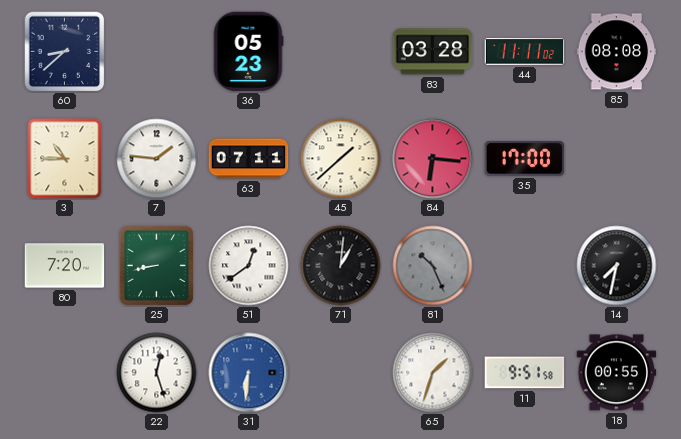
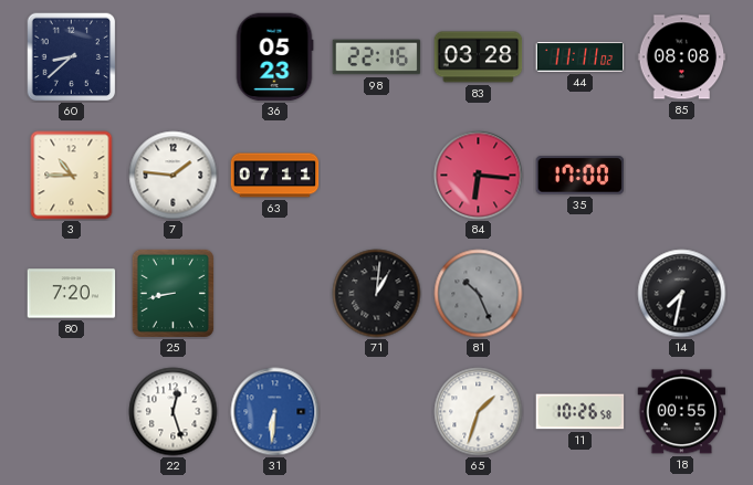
98: none -> 22:16 (377, 57)
45: 1:38 -> none (341, 159)
51: 12:39 -> none (249, 266)
11: 9:51 -> 10:26 (581, 412)
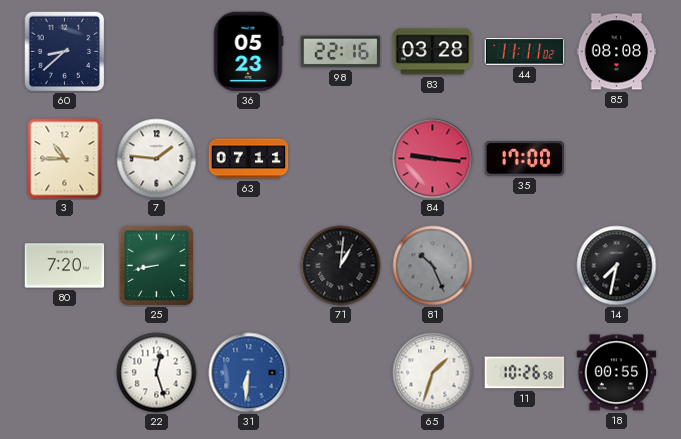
84: 6:16 -> 9:16 (433, 159)
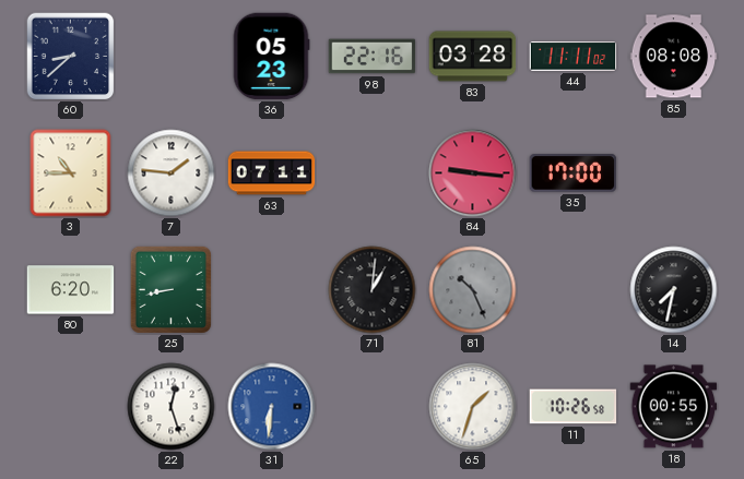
80: 7:20 -> 6:20 (71, 290)
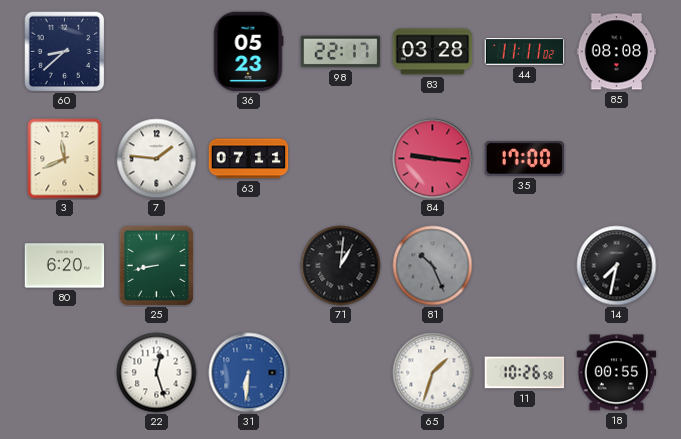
98: 22:16 -> 22:17 (341, 52)
3: 10:45 -> 11:41 (65, 159)
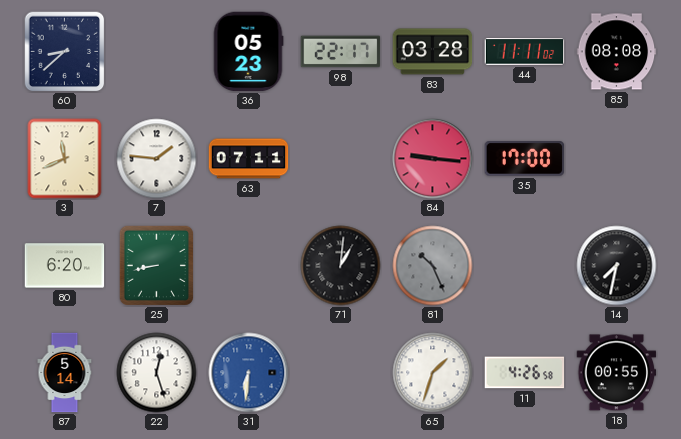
87: none -> 5:14 (65, 373)
11: 10:26 -> 4:26 (525, 373)
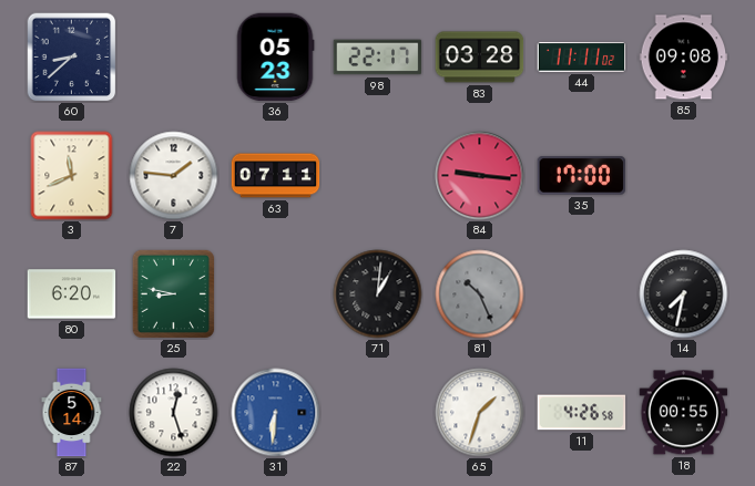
85: 08:08 -> 09:08 (684, 58)
25: 8:43 -> 8:47 (173, 293)
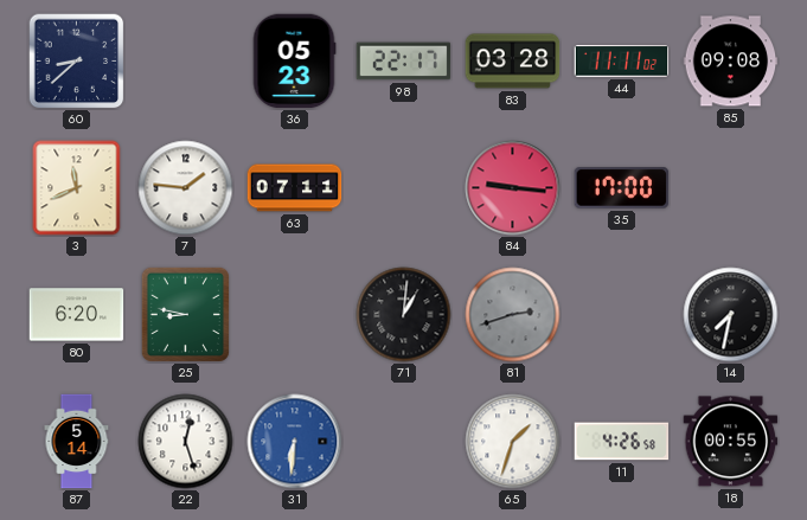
81: 10:26 -> 2:42 (513, 315)
